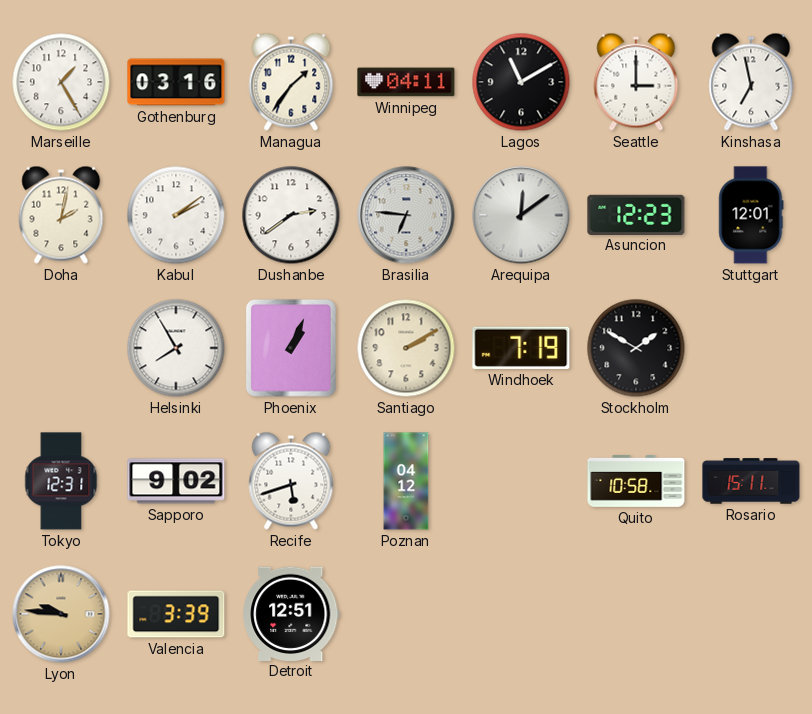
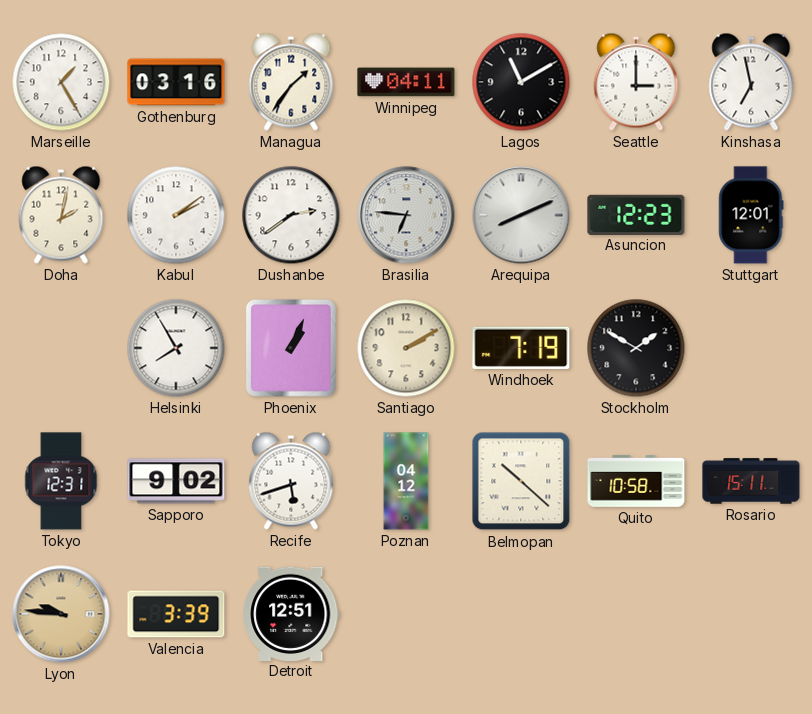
Arequipa: 12:09 -> 8:11 (521, 215)
Belmopan: none -> 10:22 (521, 481)
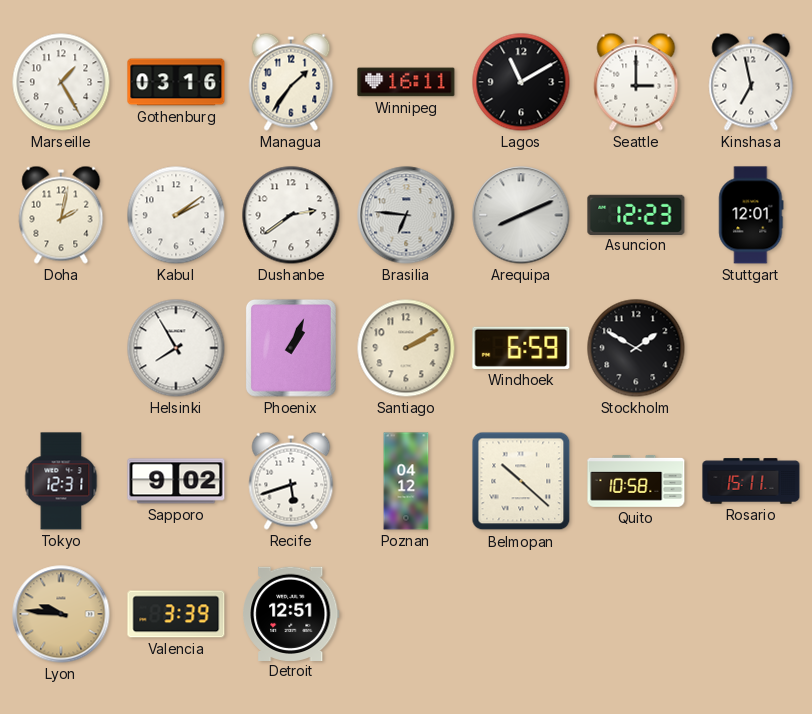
Winnipeg: 04:11 -> 16:11 (406, 82)
Windhoek: 7:19 -> 6:59 (521, 348)
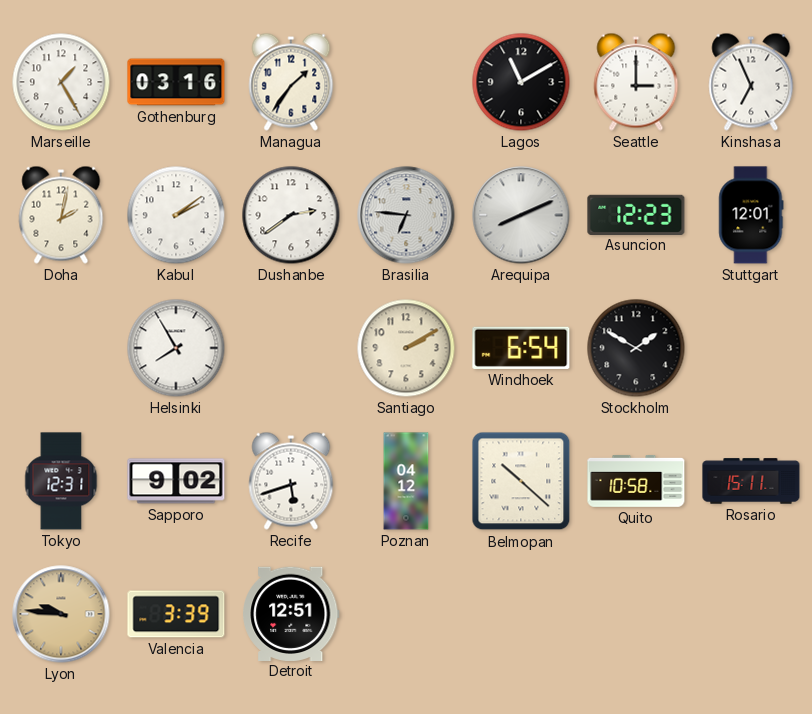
Winnipeg: 16:11 -> none (406, 82)
Kinshasa: 6:58 -> 6:56 (751, 82)
Phoenix: 1:04 -> none (291, 348)
Windhoek: 6:59 -> 6:54 (521, 348)
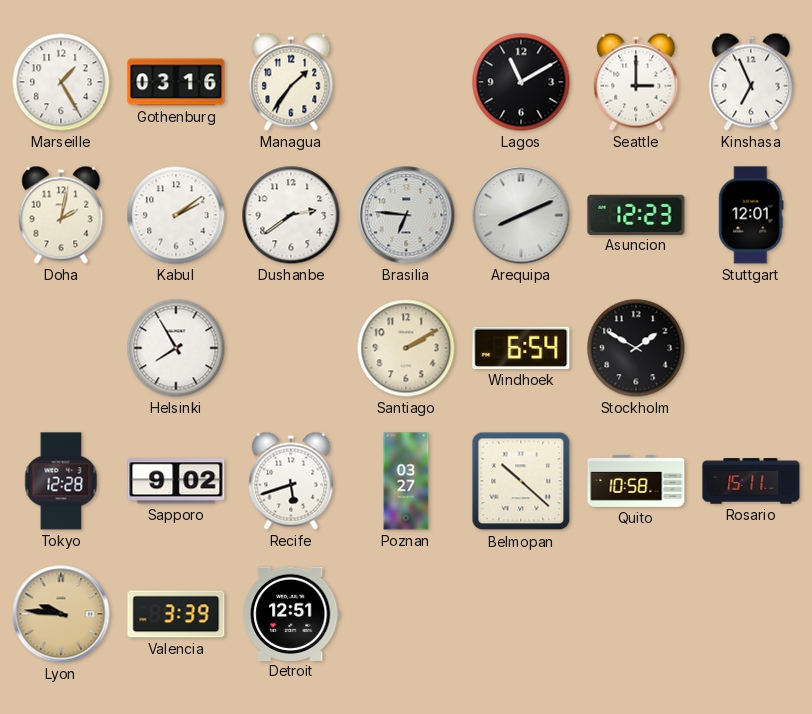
Tokyo: 12:31 -> 12:28 (61, 481)
Poznan: 04:12 -> 03:27 (406, 481)
